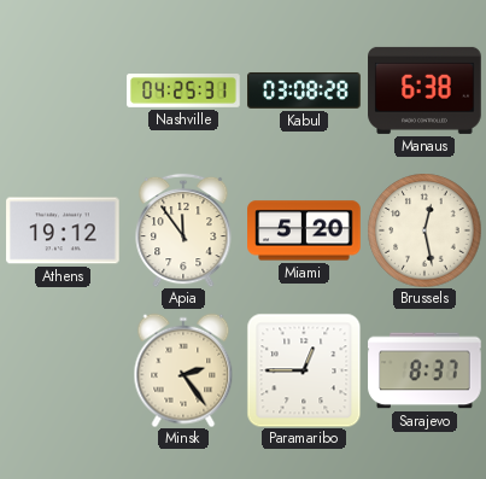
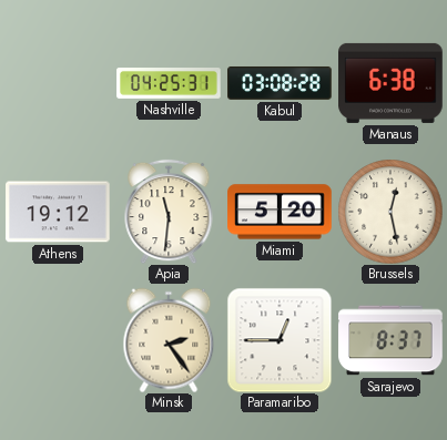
Apia: 11:54 -> 11:31 (169, 212)
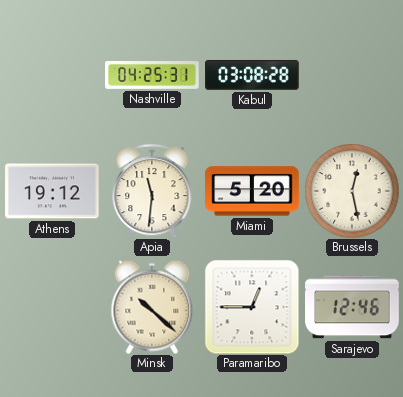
Manaus: 6:38 -> none (390, 83)
Minsk: 2:24 -> 10:22 (152, 307)
Sarajevo: 8:37 -> 12:46 (352, 307)
